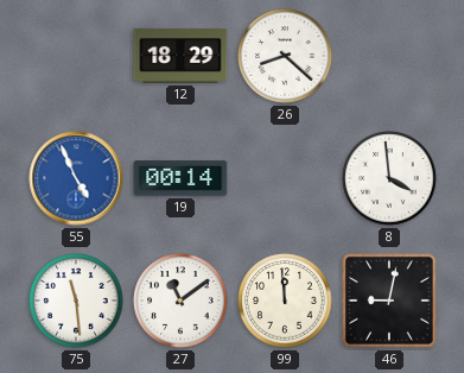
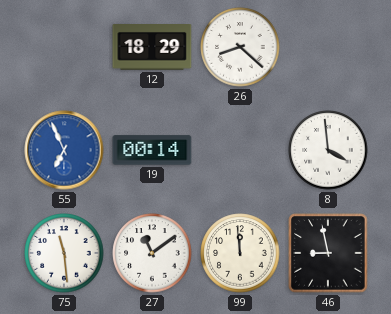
55: 4:56 -> 6:56 (64, 150)
46: 9:02 -> 8:58 (328, 253)
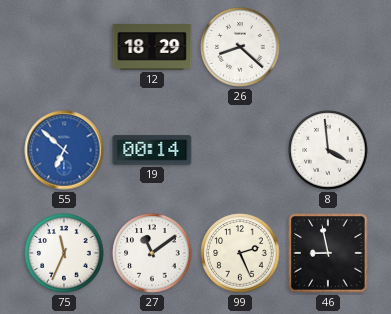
55: 6:56 -> 6:52 (64, 150)
75: 11:29 -> 11:34 (64, 253)
99: 11:59 -> 2:26 (240, 253)
